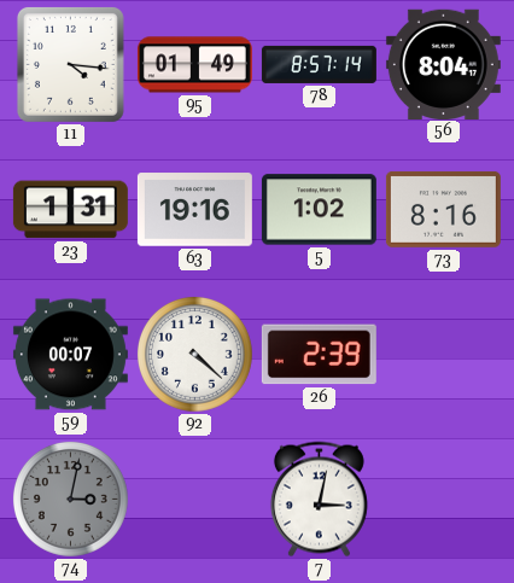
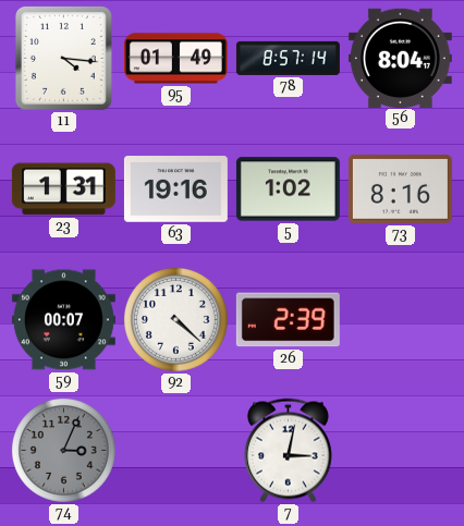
74: 3:02 -> 3:04 (64, 451)
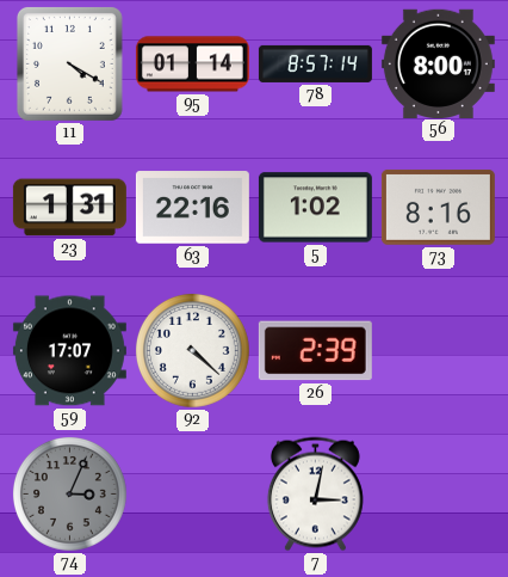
11: 4:16 -> 4:20 (69, 63)
95: 01:49 -> 01:14 (192, 65)
56: 8:04 -> 8:00 (438, 63)
63: 19:16 -> 22:16 (192, 208)
59: 00:07 -> 17:07 (69, 351)
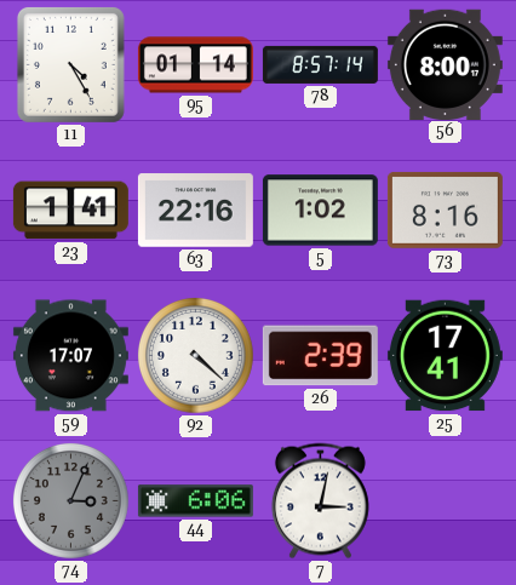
11: 4:20 -> 4:25 (70, 64)
23: 1:31 -> 1:41 (70, 211)
25: none -> 17:41 (445, 356)
44: none -> 6:06 (195, 501)
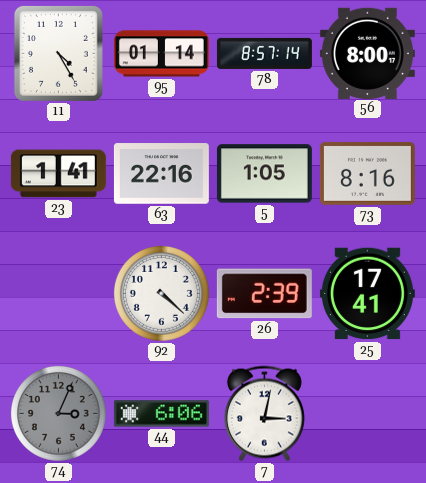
5: 1:02 -> 1:05 (264, 174)
59: 17:07 -> none (70, 356)
